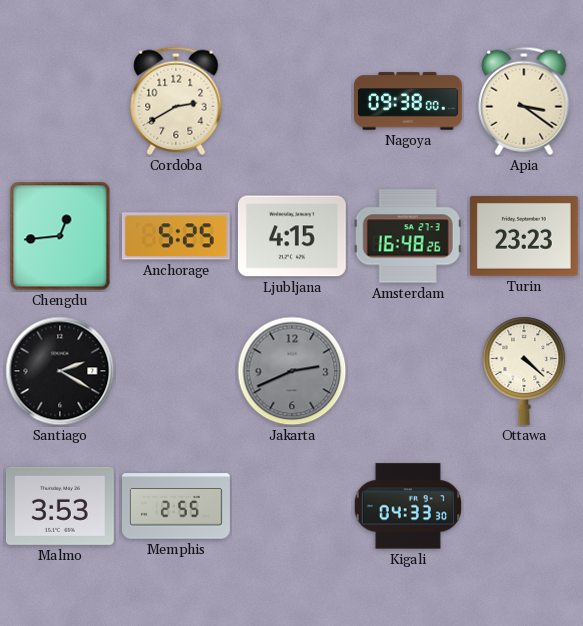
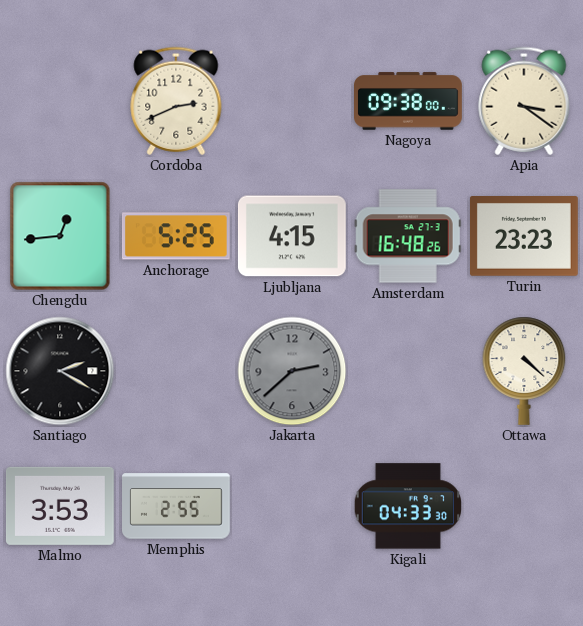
Cordoba: 2:40 -> 2:41 (176, 101)
Jakarta: 2:41 -> 2:38 (292, 371)
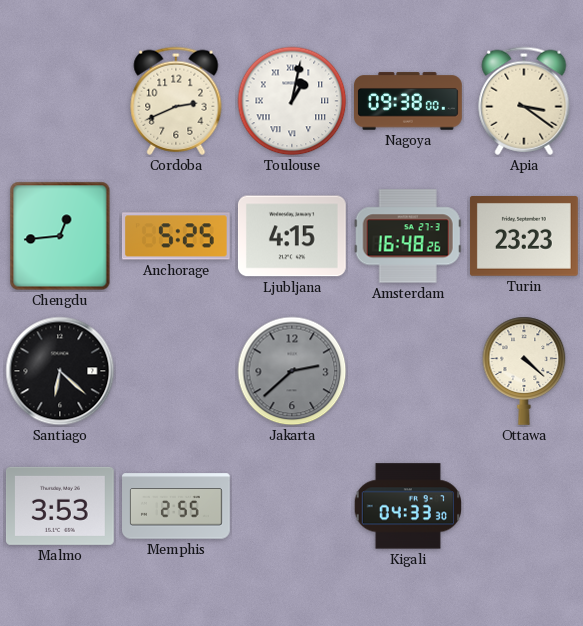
Toulouse: none -> 1:02 (292, 101)
Santiago: 2:20 -> 6:22 (60, 371)
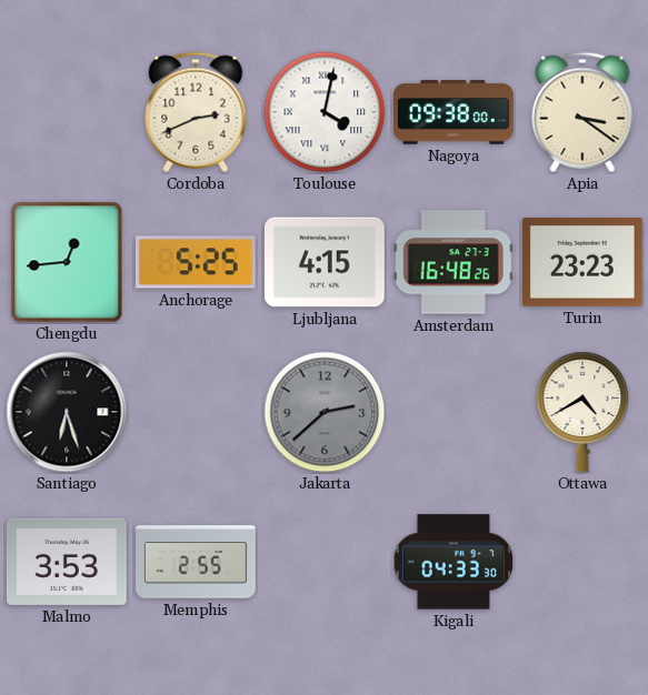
Toulouse: 1:02 -> 4:02 (325, 112)
Santiago: 6:22 -> 6:27 (67, 412)
Ottawa: 4:22 -> 4:40 (582, 412)
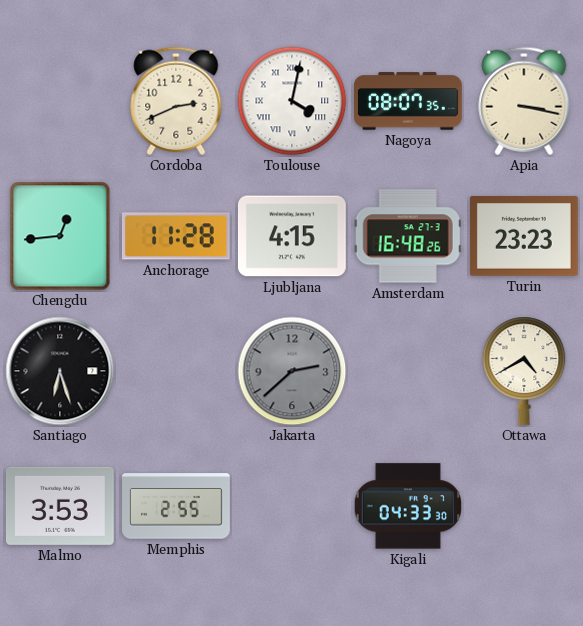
Nagoya: 09:38 -> 08:07 (409, 101)
Apia: 3:21 -> 3:17 (524, 101)
Anchorage: 5:25 -> 11:28 (176, 236)
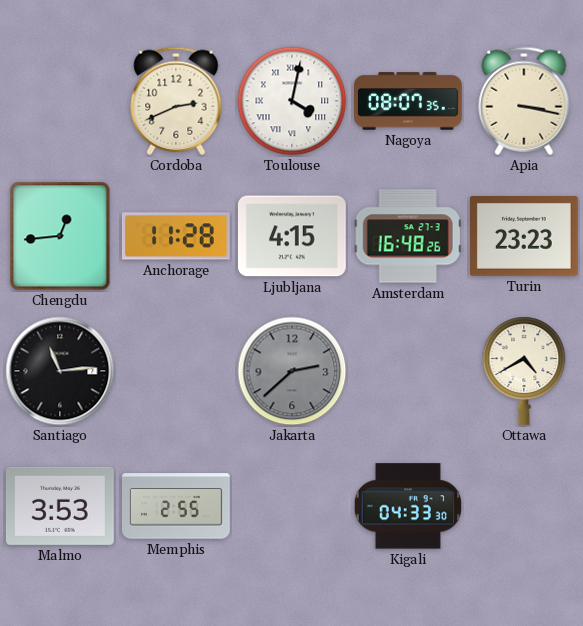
Santiago: 6:27 -> 11:14 (60, 371)
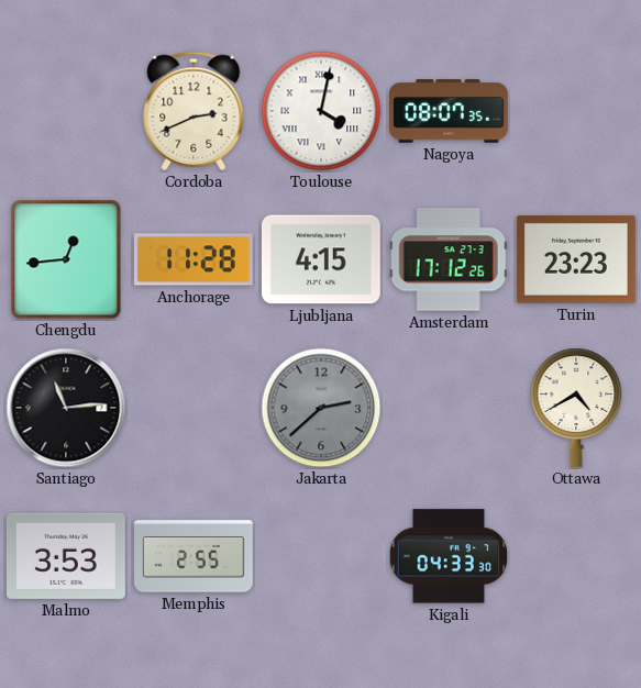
Apia: 3:17 -> none (524, 101)
Amsterdam: 16:48 -> 17:12 (449, 259)
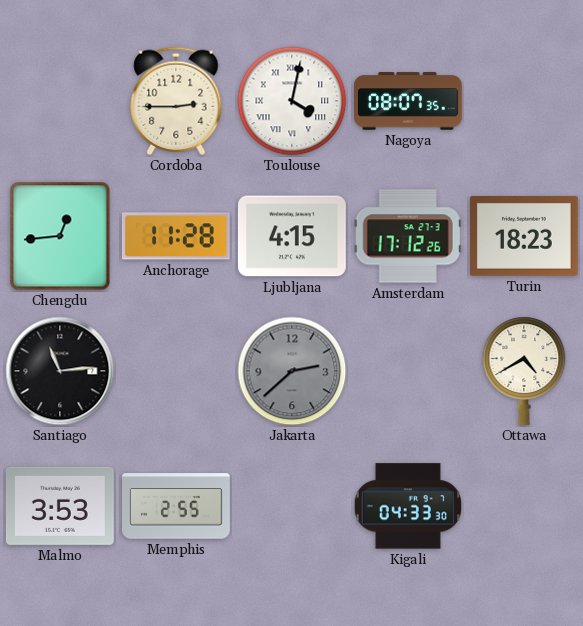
Cordoba: 2:41 -> 2:45 (176, 101)
Turin: 23:23 -> 18:23 (524, 237)
